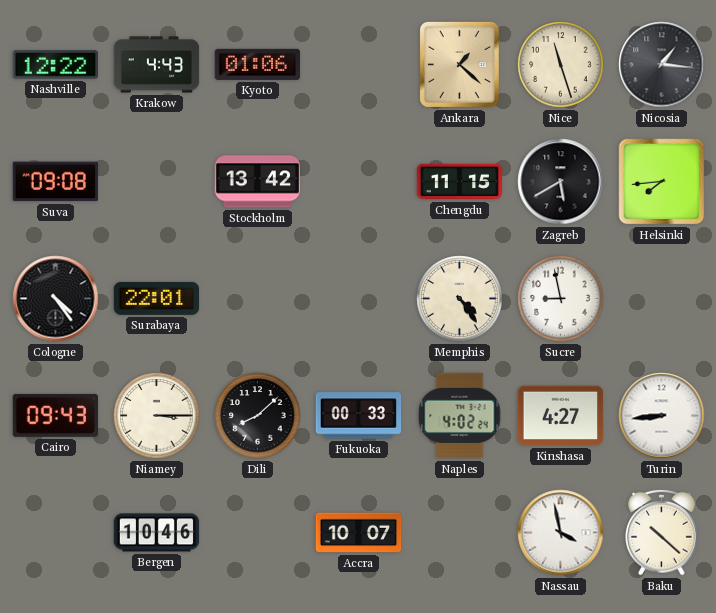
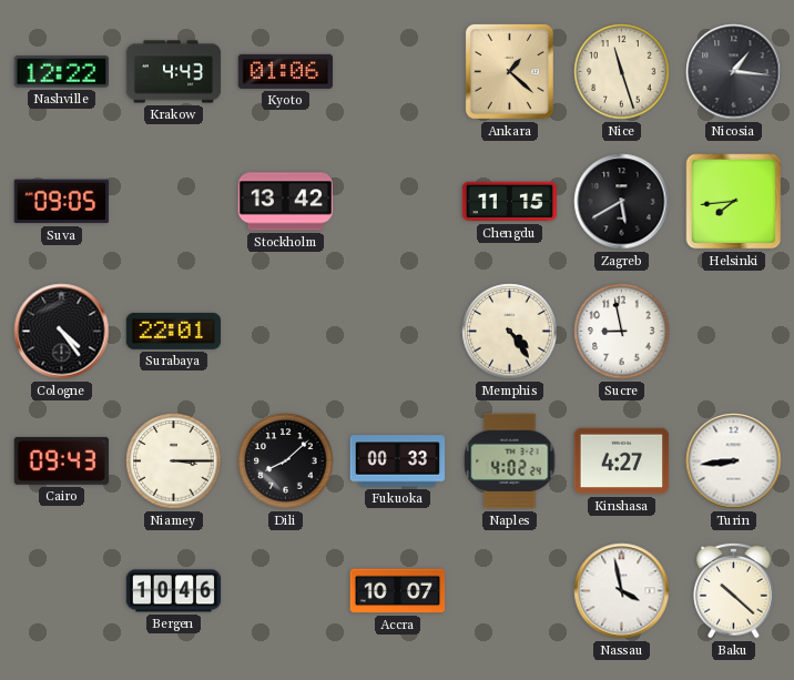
Suva: 09:08 -> 09:05 (61, 202)
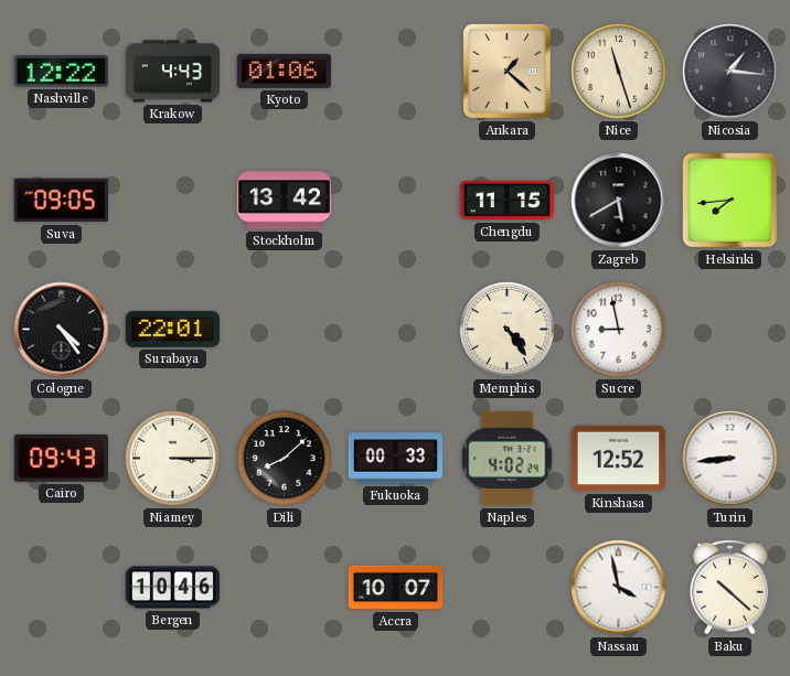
Kinshasa: 4:27 -> 12:52 (619, 459)
